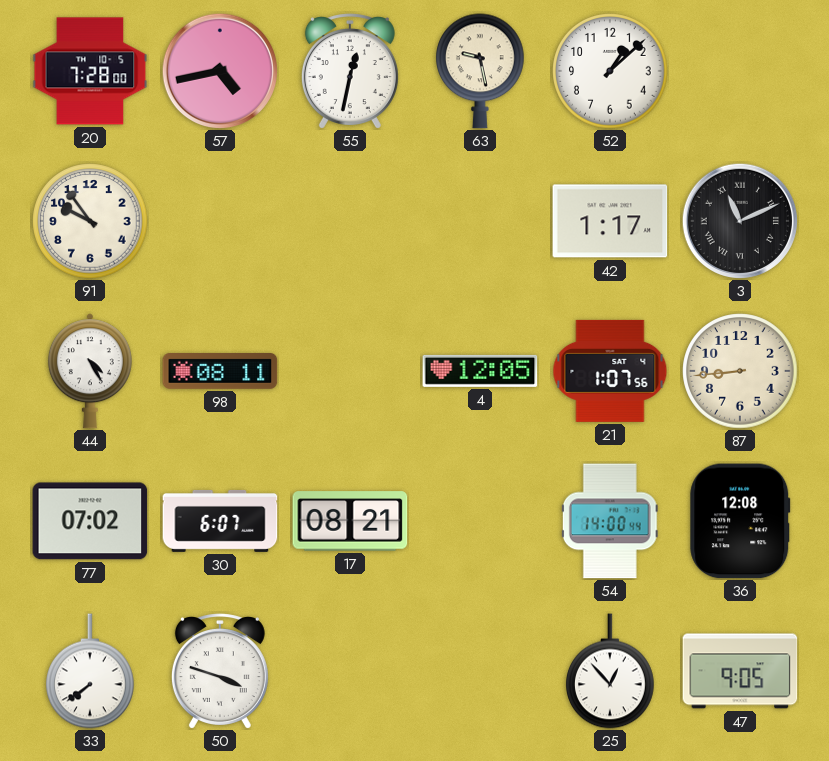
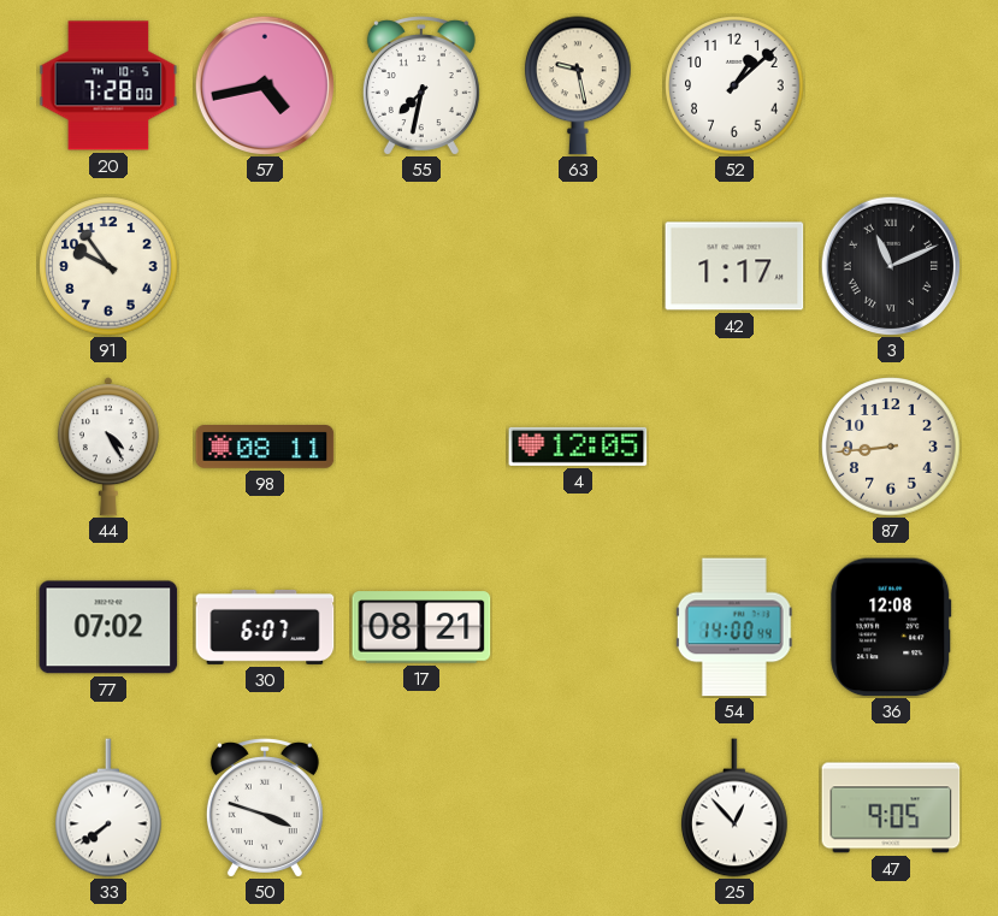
55: 12:32 -> 7:32 (421, 85)
21: 1:07 -> none (610, 371)
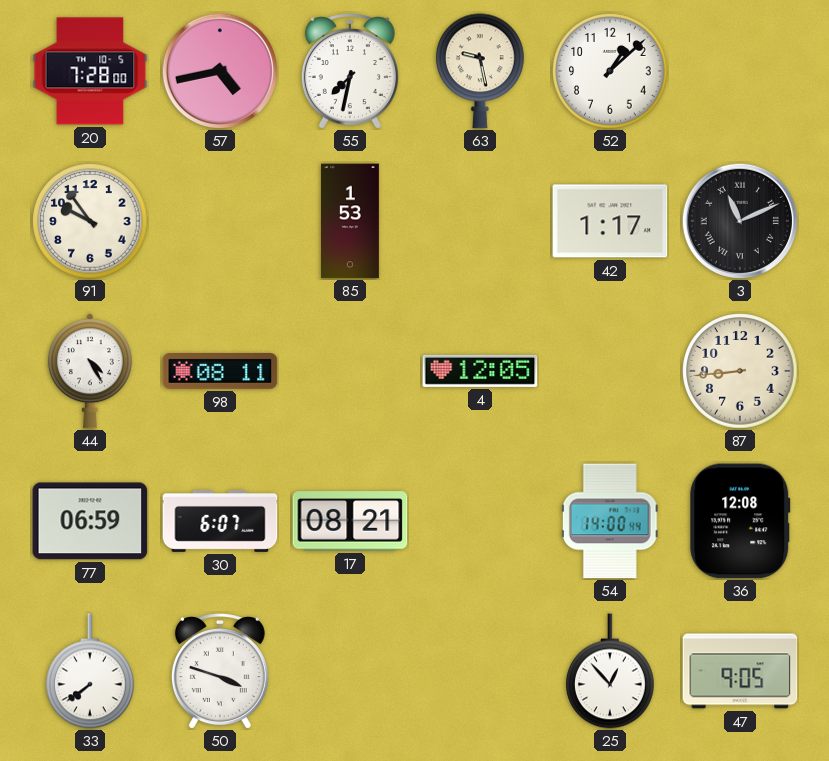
85: none -> 1:53 (350, 221)
77: 07:02 -> 06:59 (90, 521)
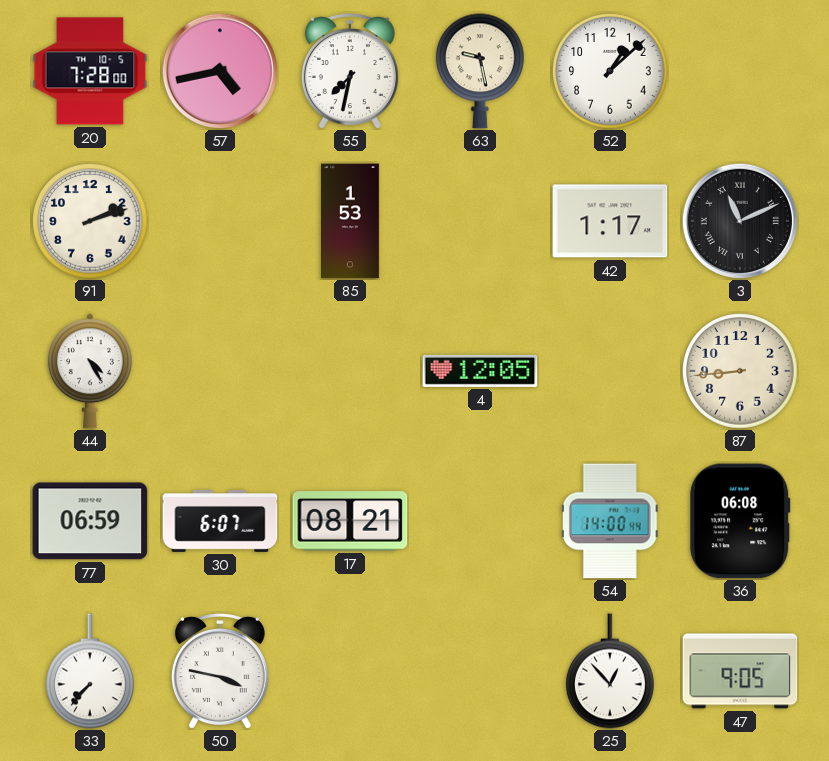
91: 9:54 -> 2:12 (90, 221)
98: 08:11 -> none (220, 372)
36: 12:08 -> 06:08 (740, 521)
33: 7:39 -> 7:37 (91, 671)
50: 3:48 -> 3:47 (220, 671)
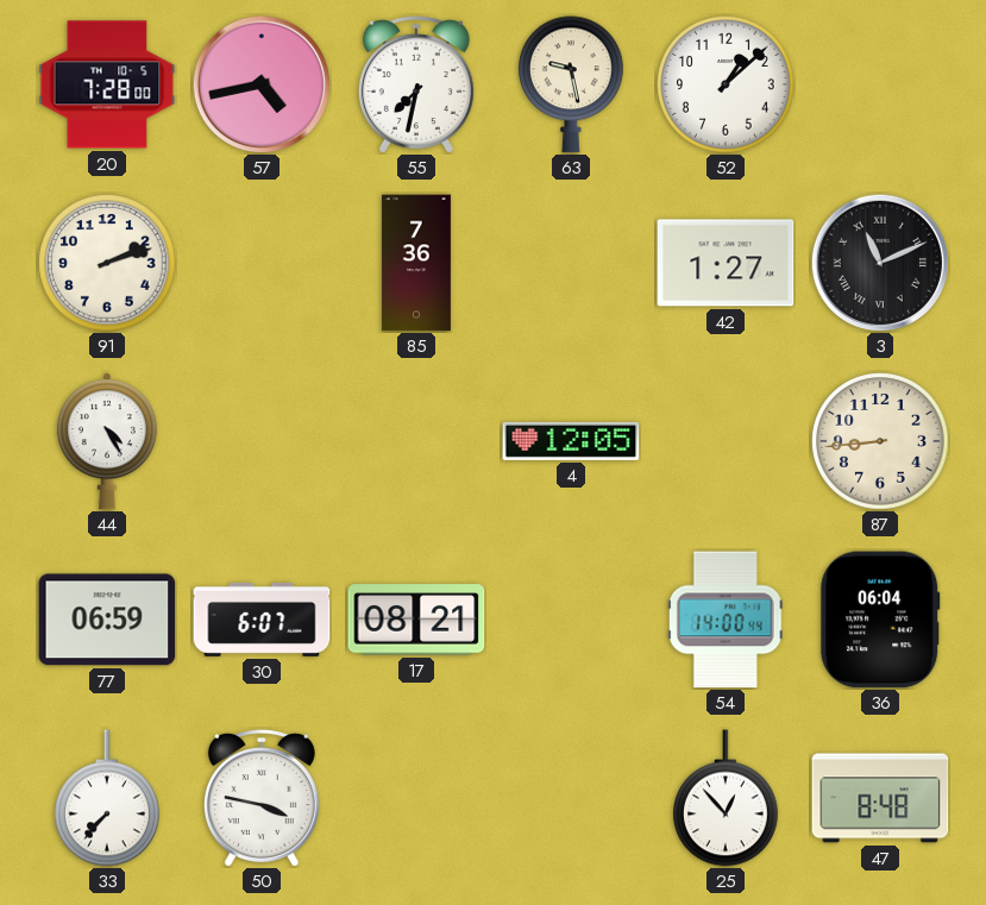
85: 1:53 -> 7:36 (416, 263)
42: 1:17 -> 1:27 (726, 263)
36: 06:08 -> 06:04 (880, 620)
47: 9:05 -> 8:48 (880, 798)
